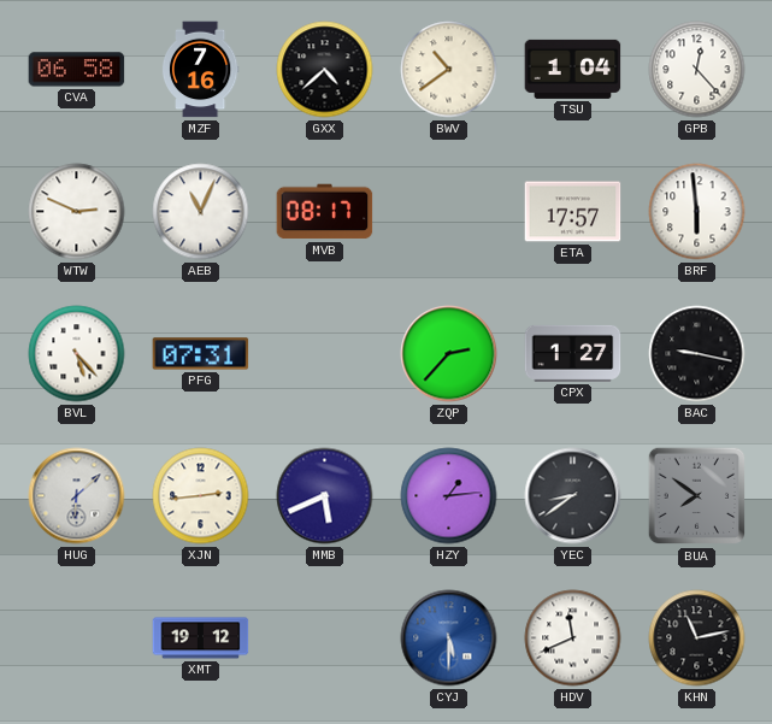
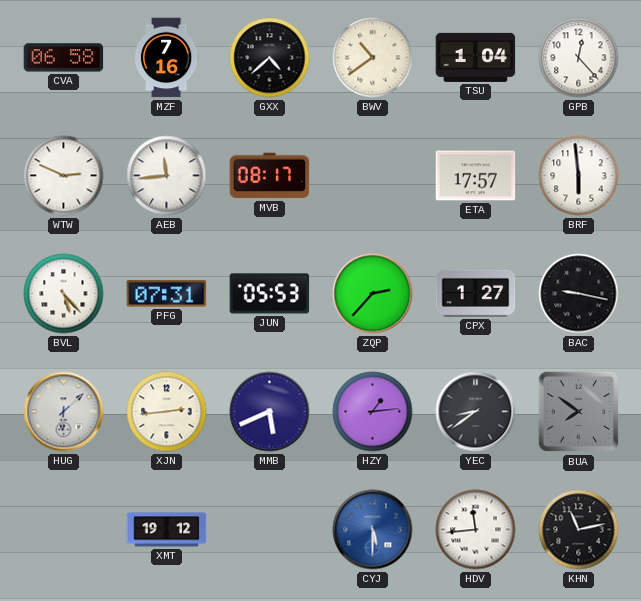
AEB: 11:04 -> 11:44 (167, 176)
JUN: none -> 05:53 (270, 294)
HDV: 11:41 -> 11:44 (476, 530)
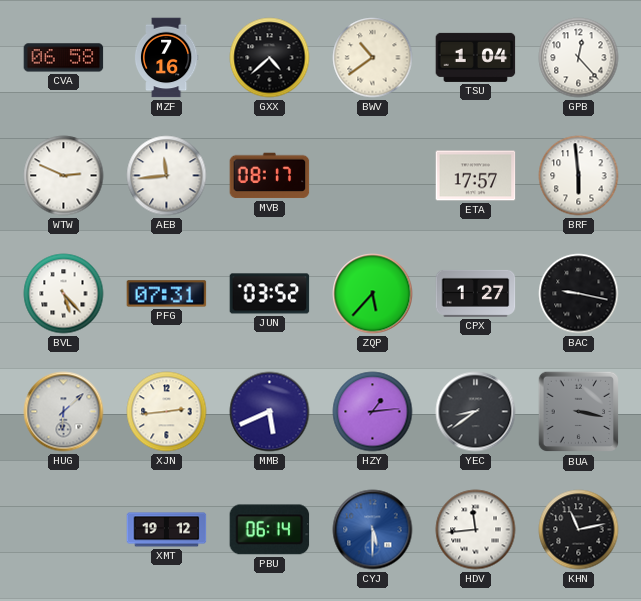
JUN: 05:53 -> 03:52 (270, 294)
ZQP: 2:37 -> 5:37 (373, 294)
BUA: 7:51 -> 3:17 (579, 412)
PBU: none -> 06:14 (270, 530)
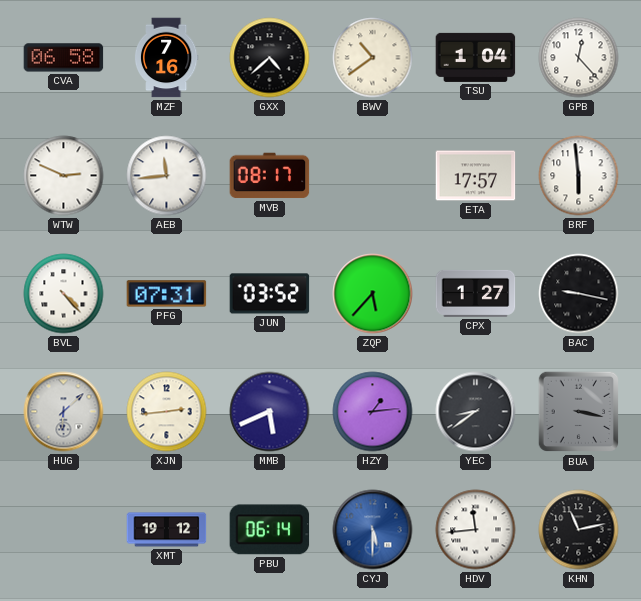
BVL: 5:23 -> 4:23 (64, 294)
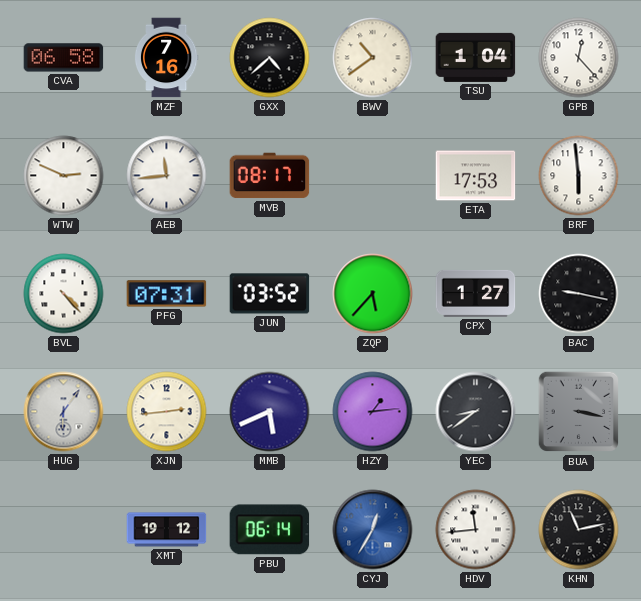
ETA: 17:57 -> 17:53 (476, 176)
HUG: 6:08 -> 6:06 (64, 412)
CYJ: 5:30 -> 12:35 (373, 530)
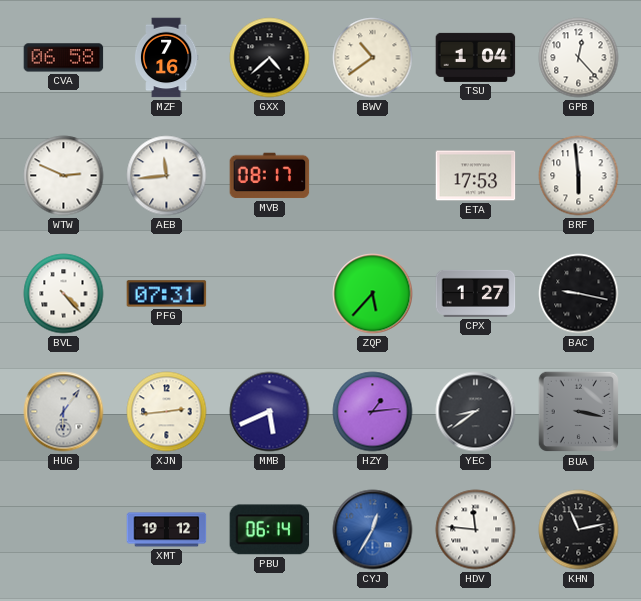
JUN: 03:52 -> none (270, 294)
HDV: 11:44 -> 11:46 (476, 530)
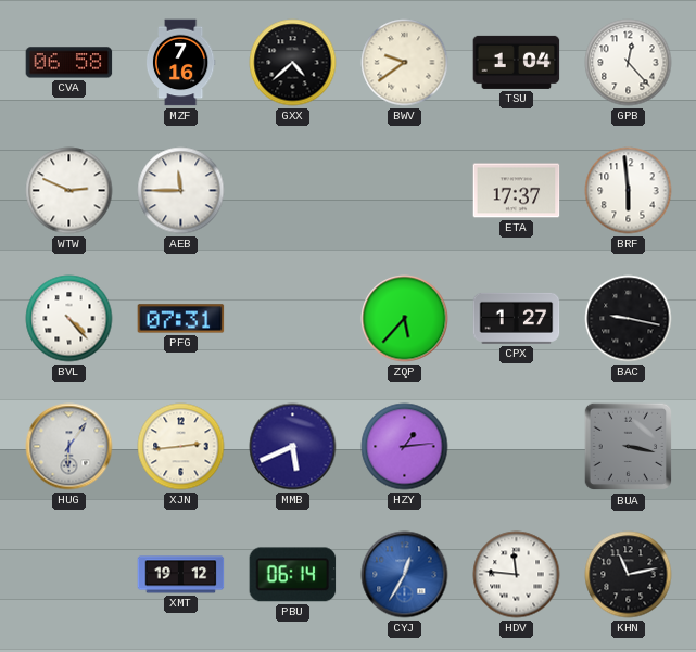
BWV: 10:39 -> 9:39 (405, 63)
AEB: 11:44 -> 11:45 (181, 191)
MVB: 08:17 -> none (270, 176)
ETA: 17:53 -> 17:37 (517, 191)
YEC: 8:39 -> none (476, 412)
